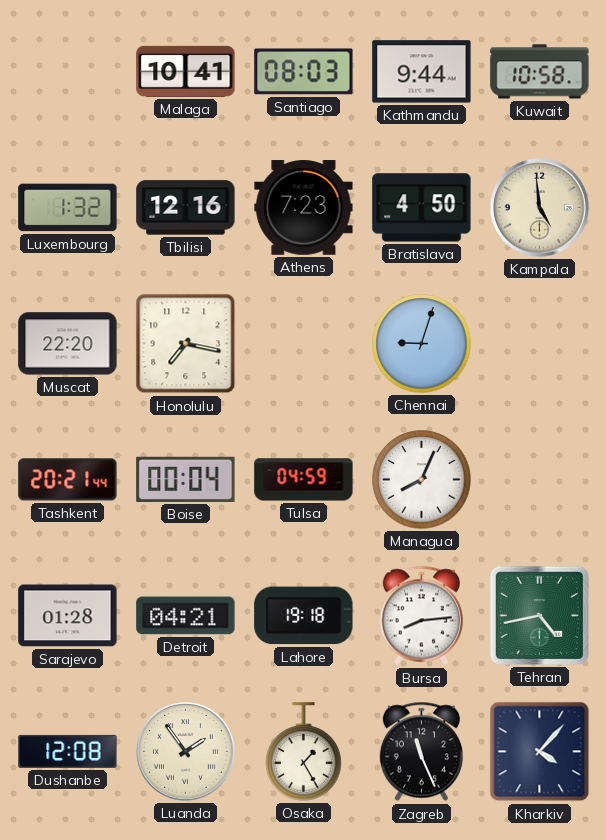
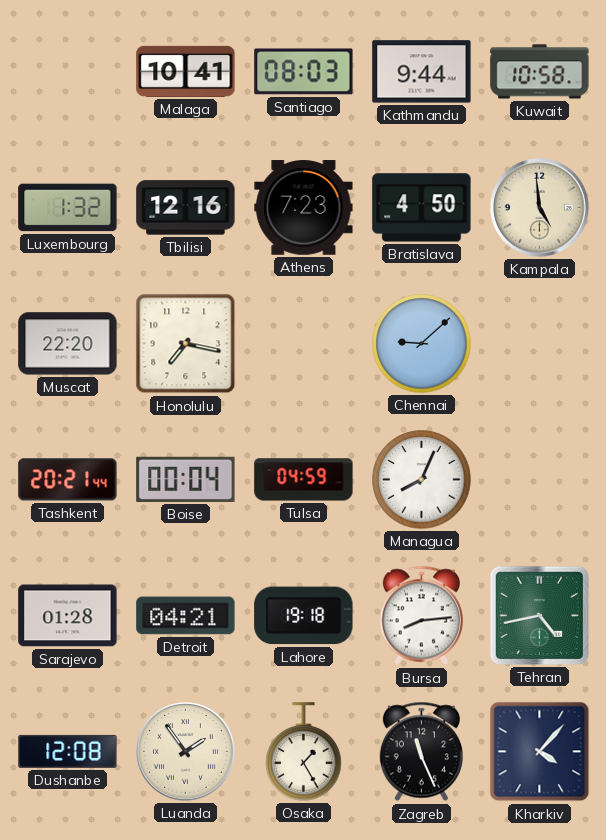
Chennai: 9:03 -> 9:08 (422, 344)
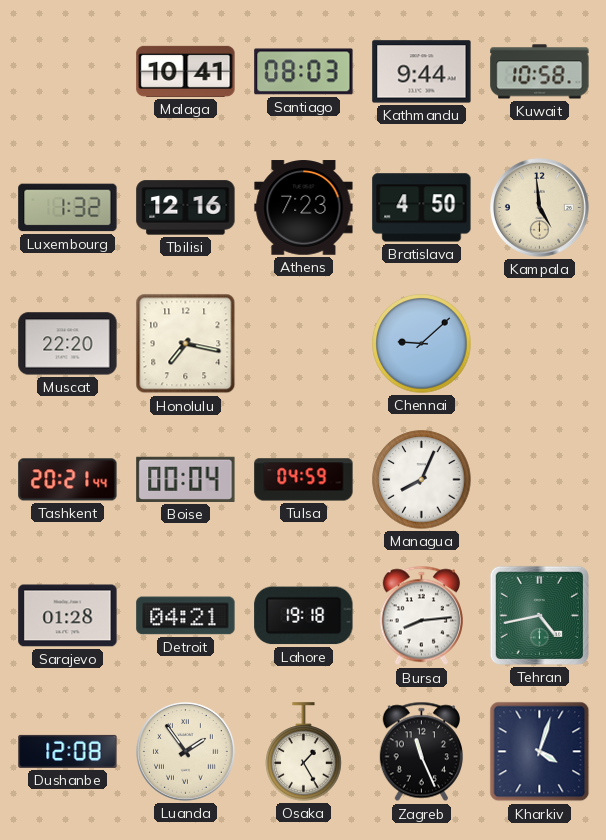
Kharkiv: 4:07 -> 4:03 (540, 752)
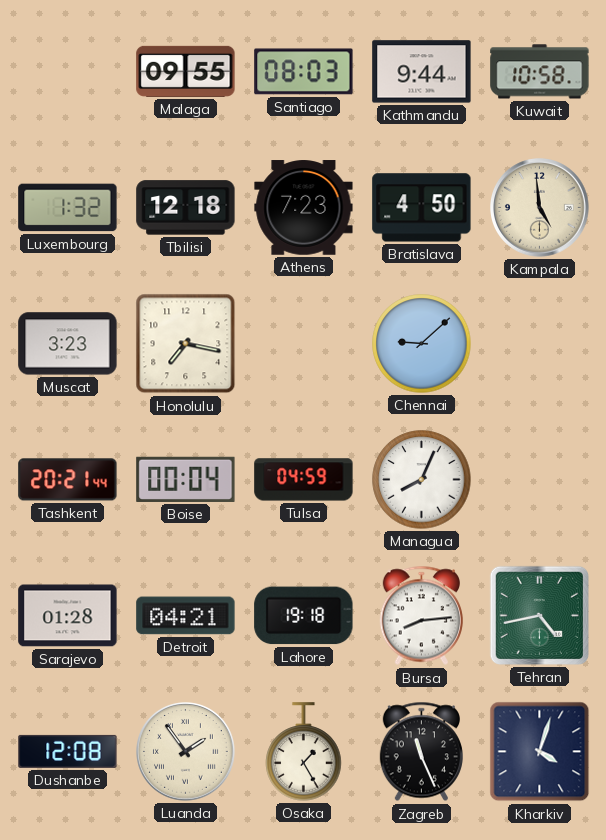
Malaga: 10:41 -> 09:55 (186, 71)
Tbilisi: 12:16 -> 12:18 (186, 208)
Muscat: 22:20 -> 3:23 (68, 344)
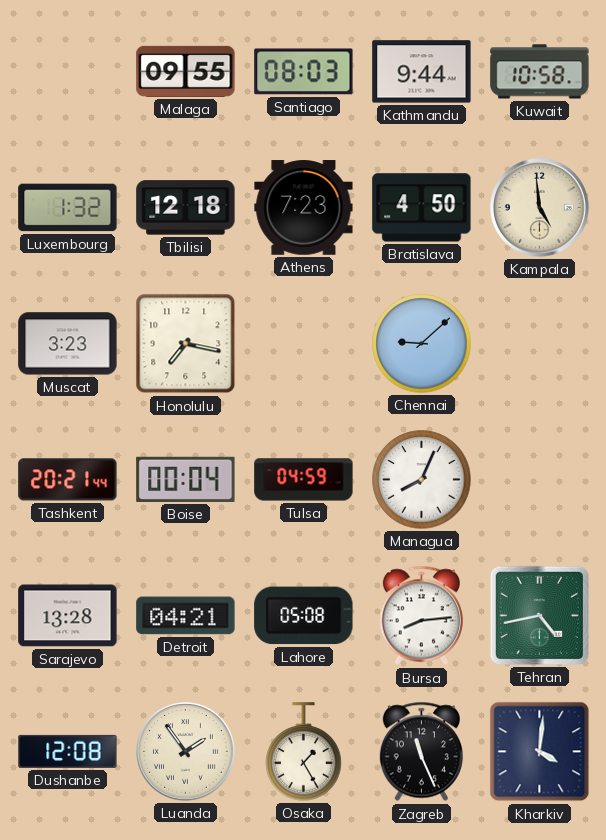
Sarajevo: 01:28 -> 13:28 (68, 616)
Lahore: 19:18 -> 05:08 (304, 616)
Kharkiv: 4:03 -> 4:01 (540, 752)
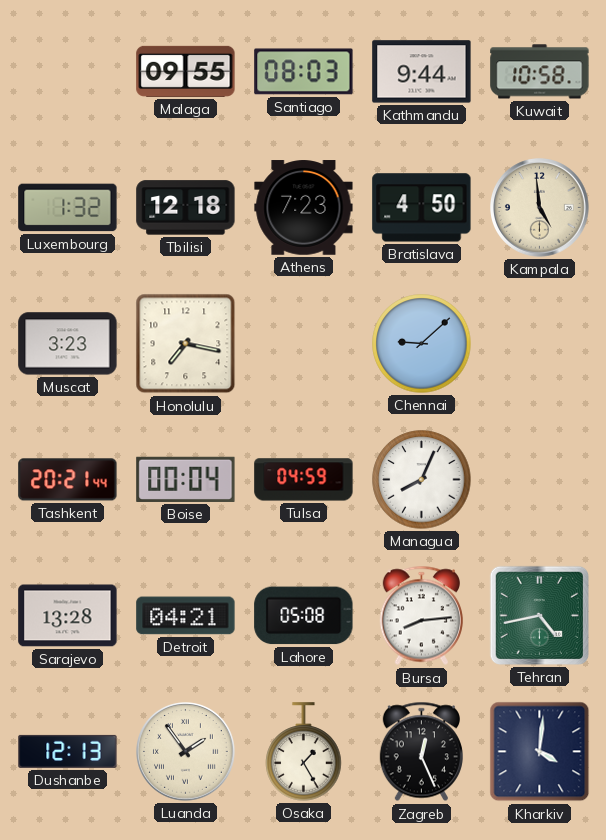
Dushanbe: 12:08 -> 12:13 (68, 751)
Zagreb: 11:26 -> 12:26 (421, 752)
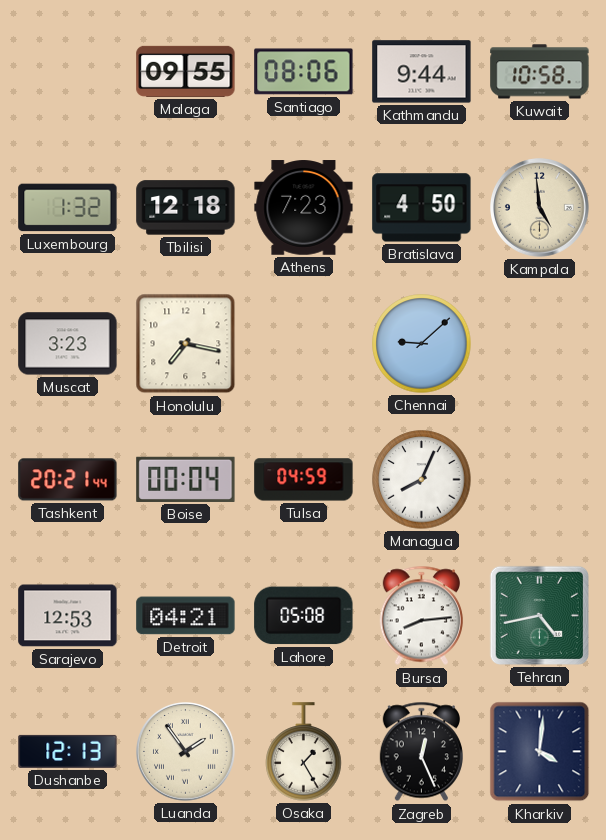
Santiago: 08:03 -> 08:06 (304, 72)
Sarajevo: 13:28 -> 12:53 (68, 616)
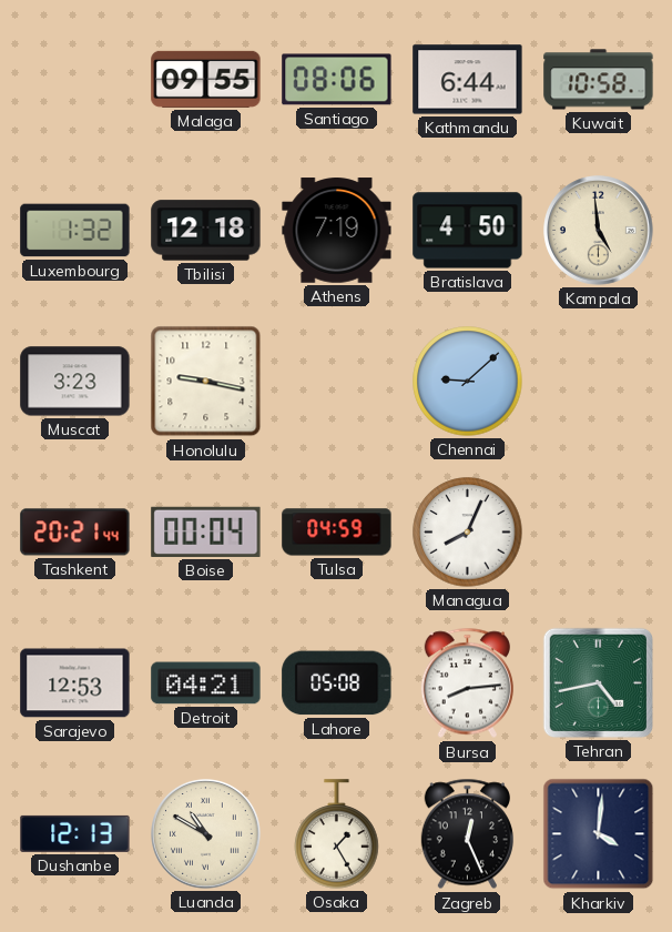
Kathmandu: 9:44 -> 6:44 (468, 80)
Athens: 7:23 -> 7:19 (337, 231)
Honolulu: 7:17 -> 9:17 (206, 382)
Luanda: 1:54 -> 10:50 (206, 834)
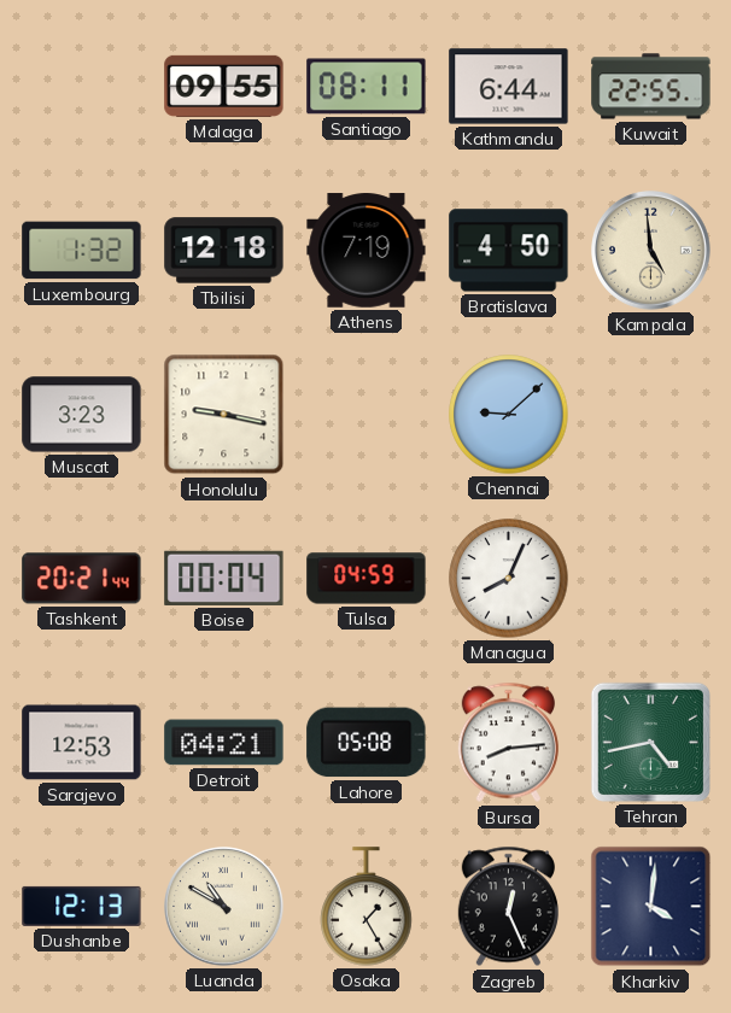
Santiago: 08:06 -> 08:11 (367, 87)
Kuwait: 10:58 -> 22:55 (651, 87)
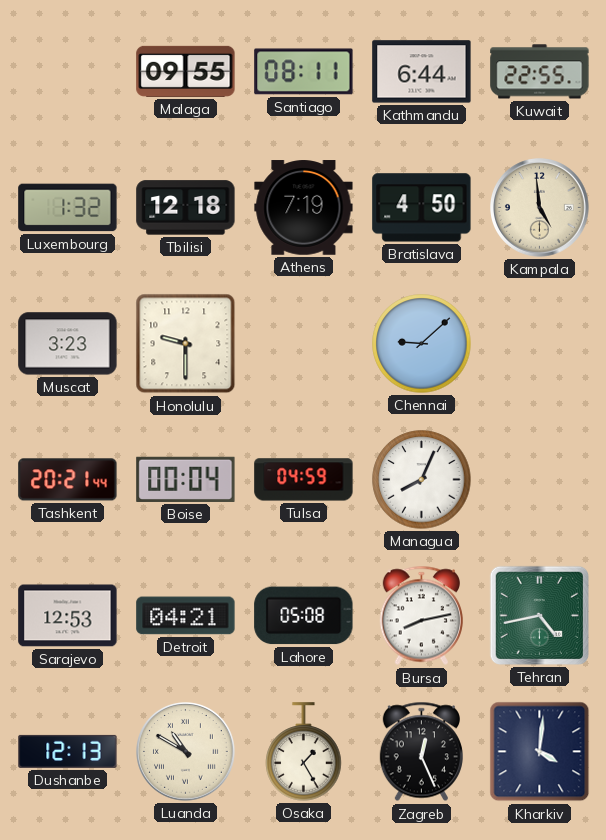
Honolulu: 9:17 -> 9:30 (186, 344)
Bursa: 8:14 -> 8:13 (421, 616)
